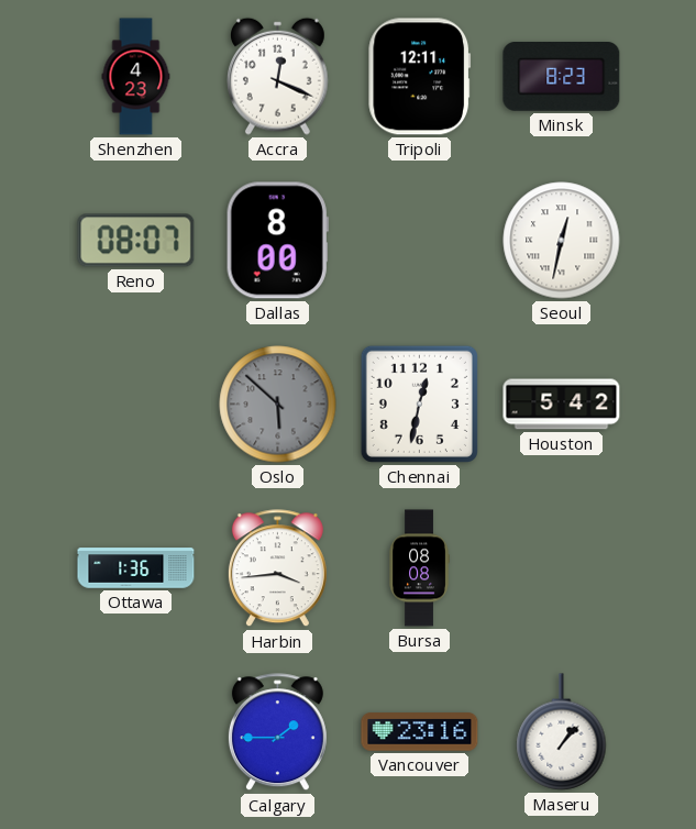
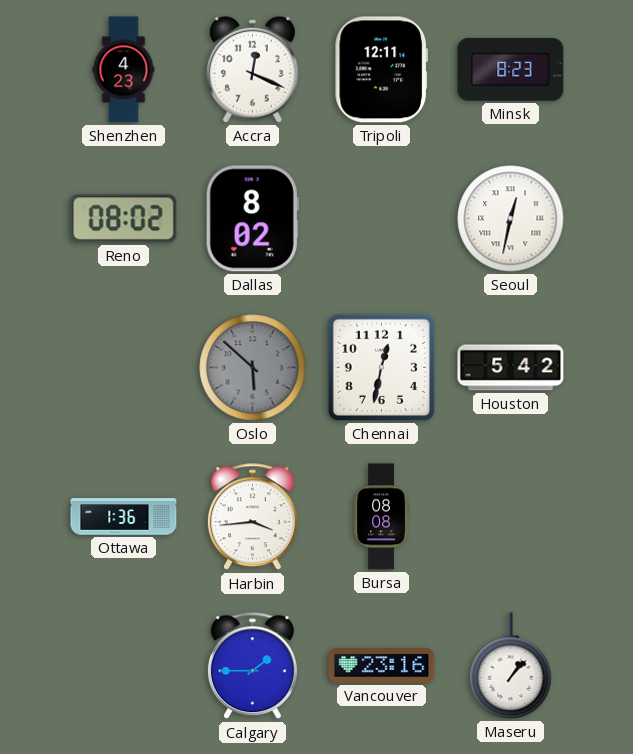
Reno: 08:07 -> 08:02 (124, 219)
Dallas: 8:00 -> 8:02 (252, 219)
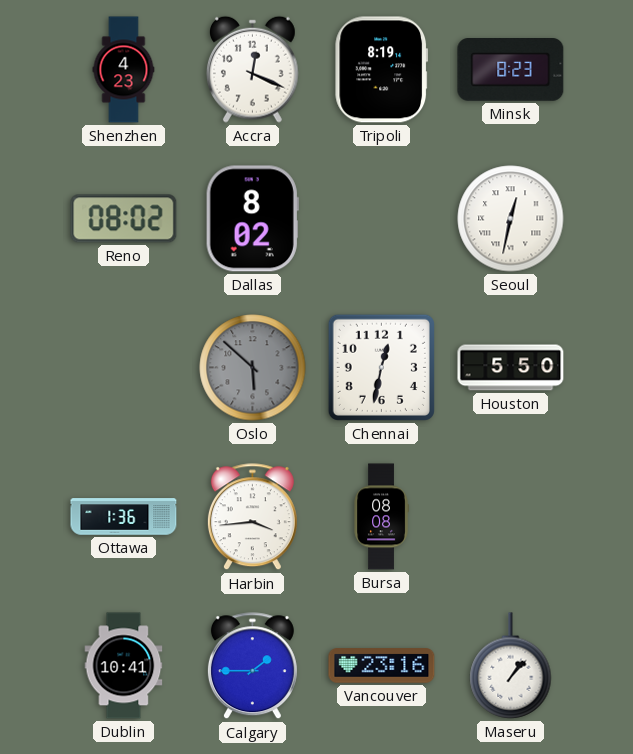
Tripoli: 12:11 -> 8:19 (382, 70)
Houston: 5:42 -> 5:50 (511, 368)
Dublin: none -> 10:41 (124, 666)
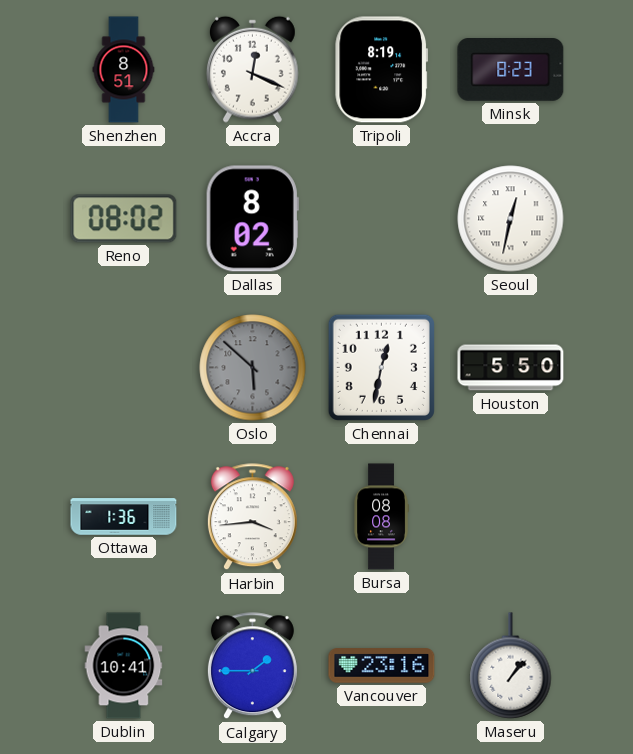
Shenzhen: 4:23 -> 8:51 (124, 70)
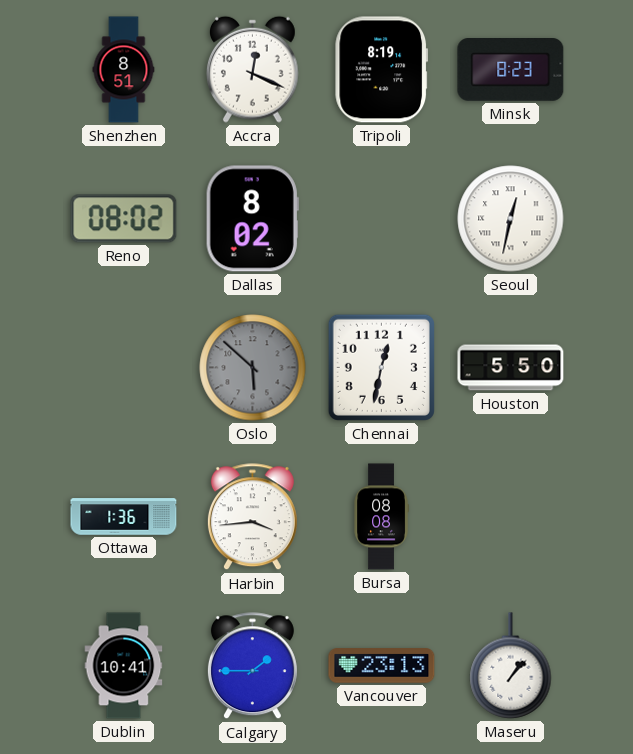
Vancouver: 23:16 -> 23:13 (382, 666)
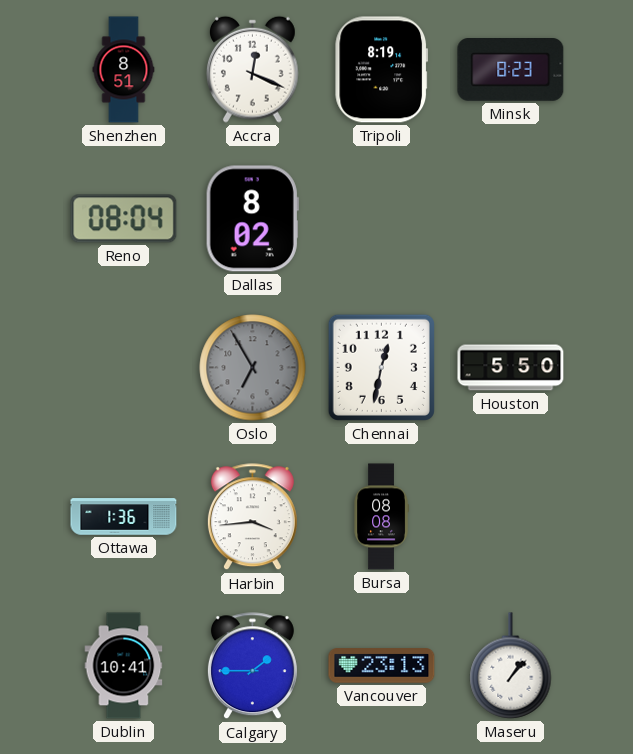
Reno: 08:02 -> 08:04 (124, 219)
Seoul: 12:32 -> none (511, 219)
Oslo: 5:52 -> 6:55 (253, 368)
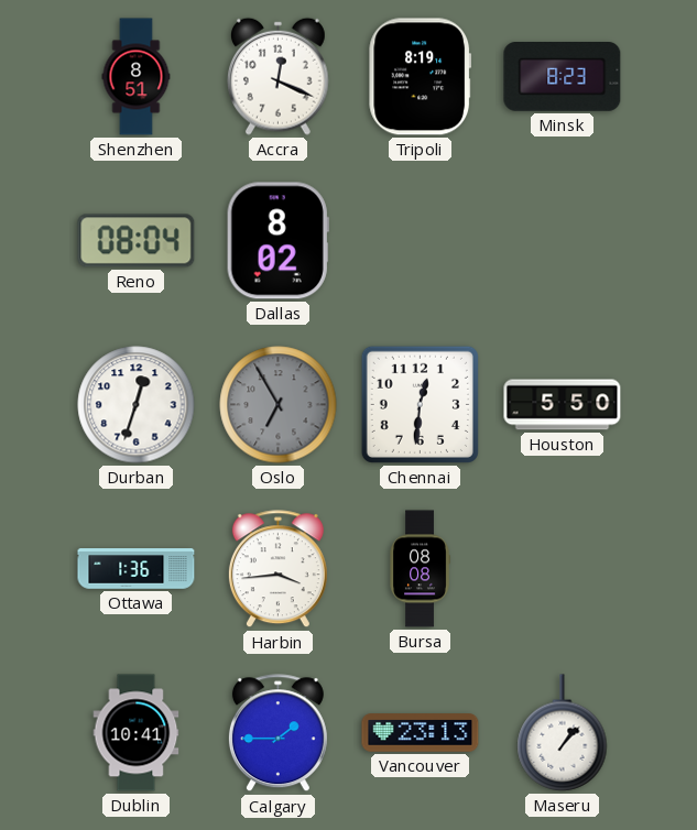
Durban: none -> 12:33 (137, 405)
Chennai: 12:32 -> 12:31 (420, 404)
